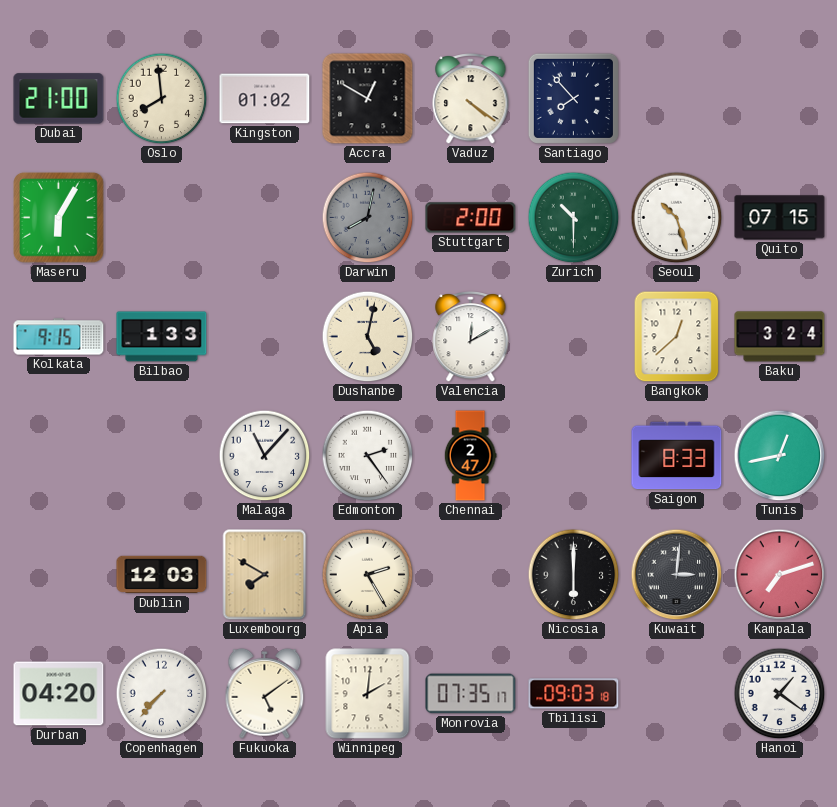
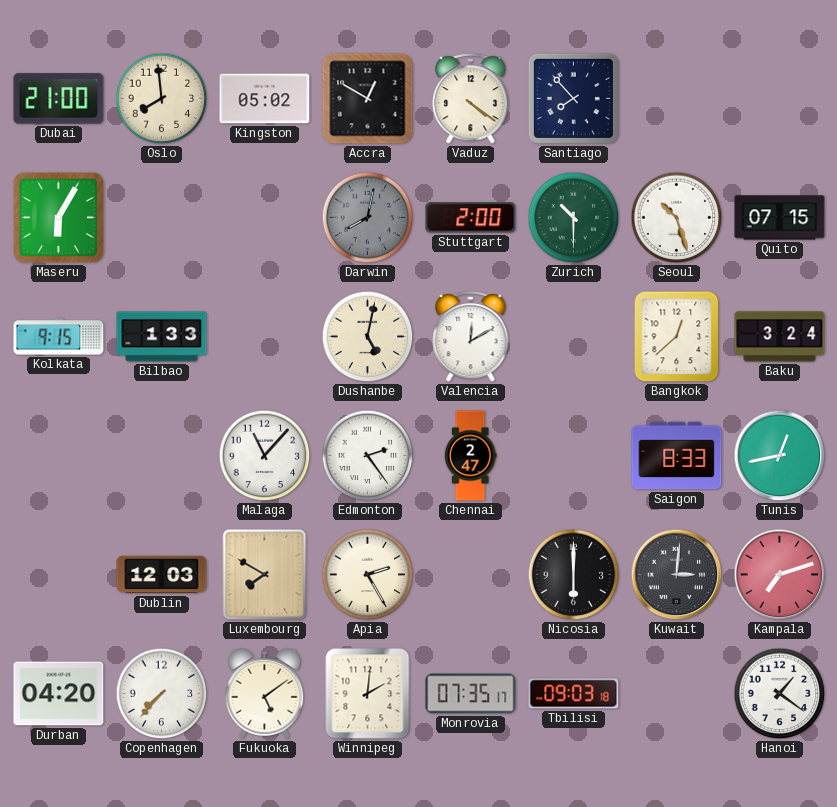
Kingston: 01:02 -> 05:02 (265, 99)
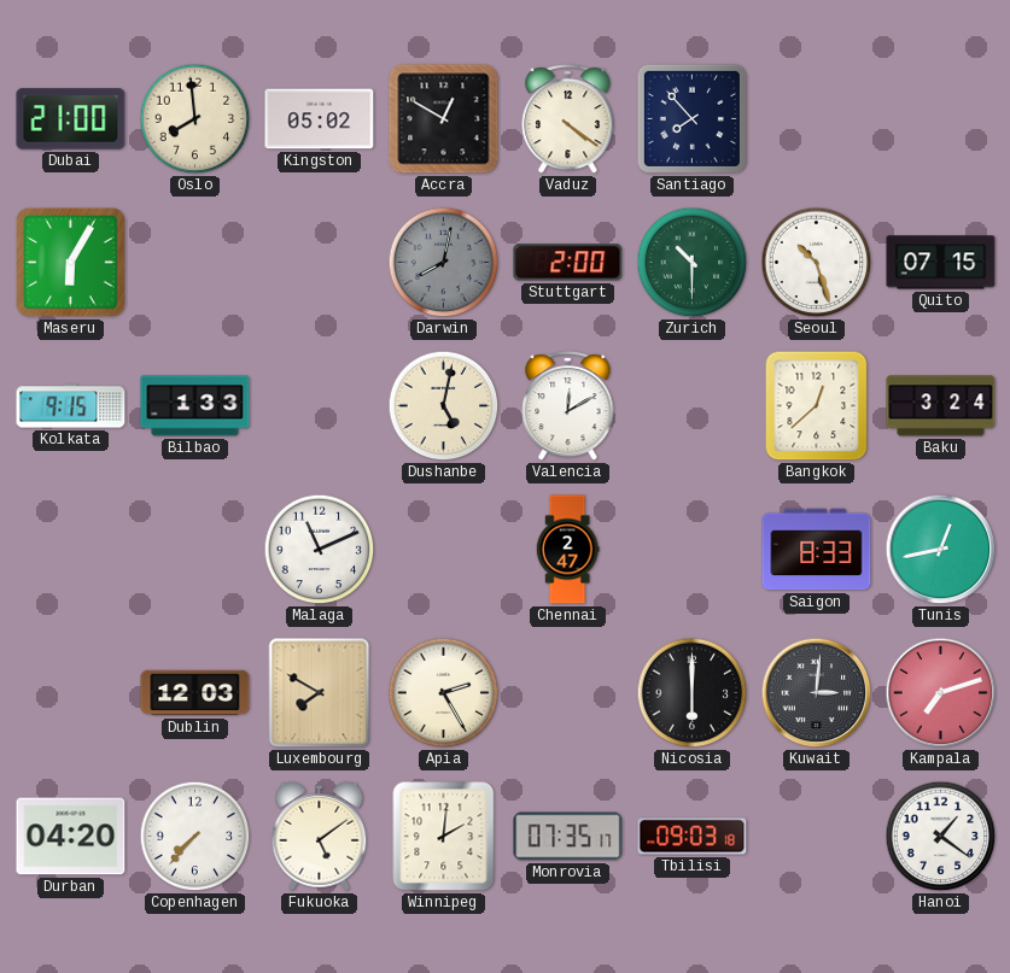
Malaga: 11:07 -> 11:11 (320, 550)
Edmonton: 2:24 -> none (368, 456)
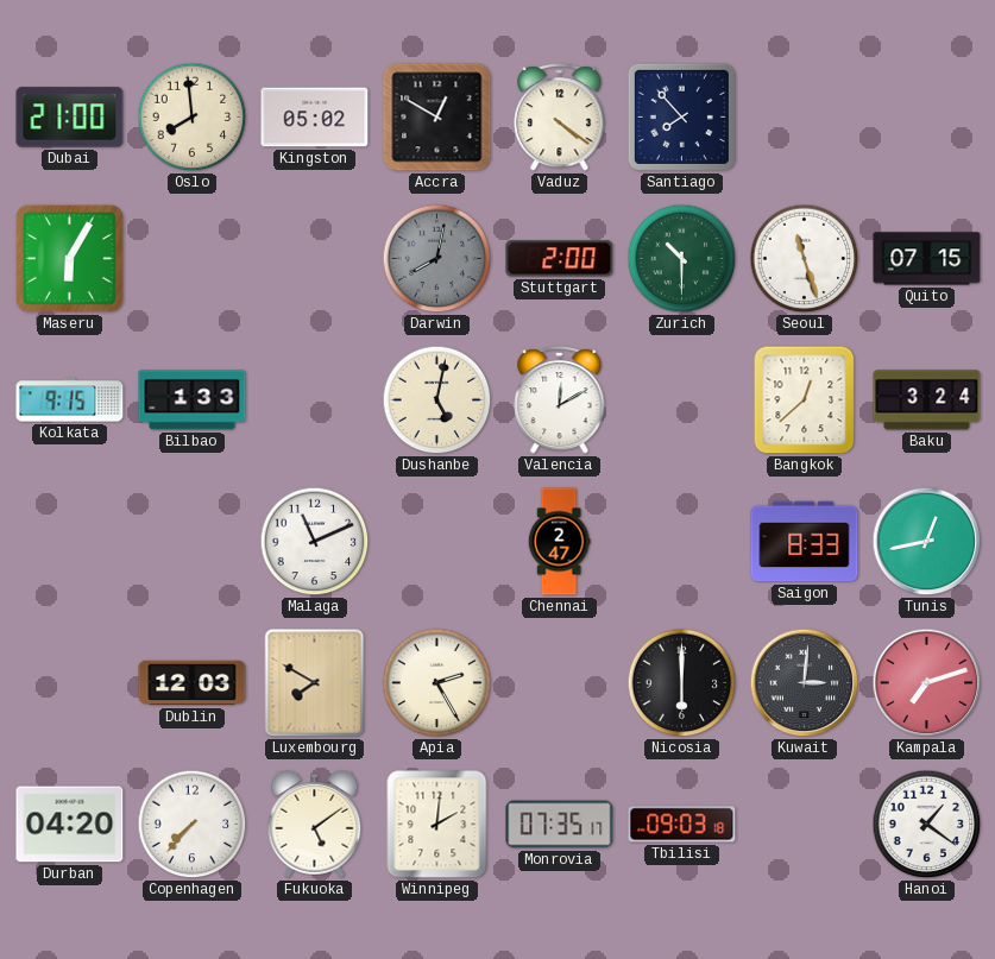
Seoul: 10:27 -> 11:27 (805, 259)
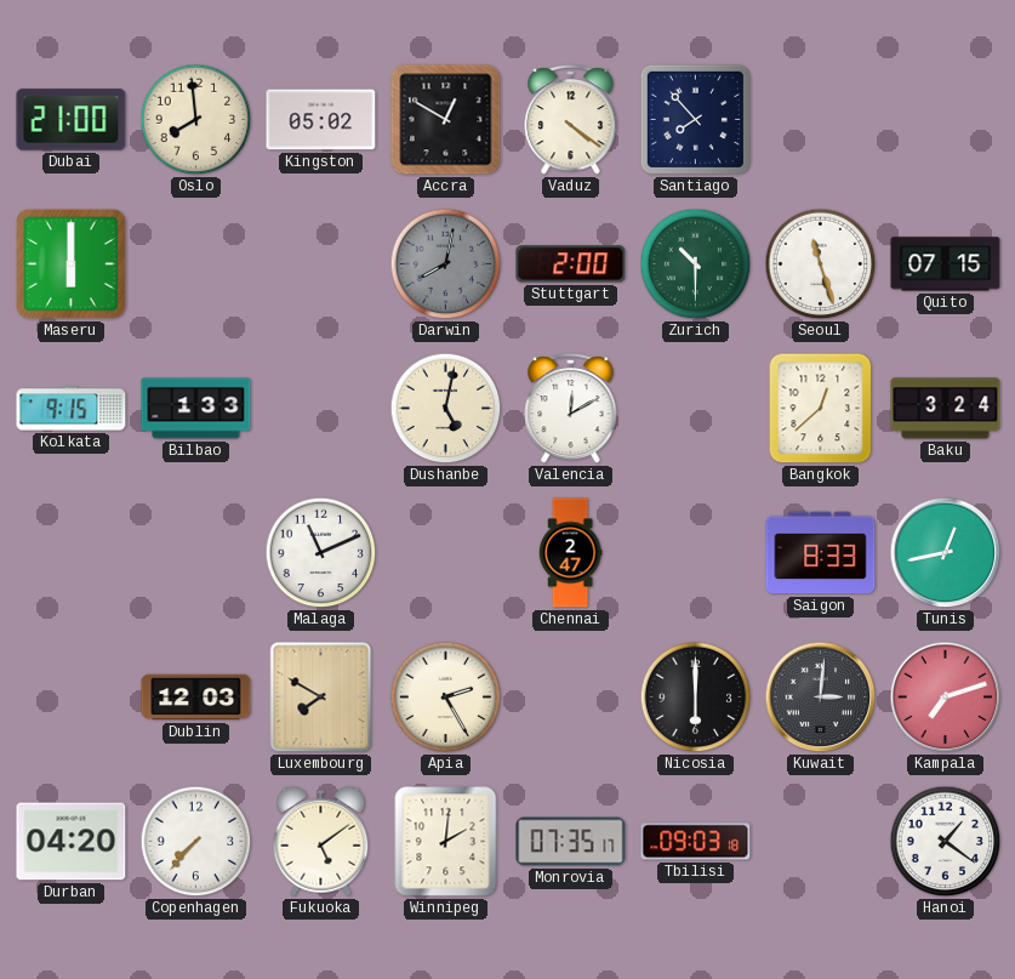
Maseru: 6:05 -> 6:00 (72, 264)
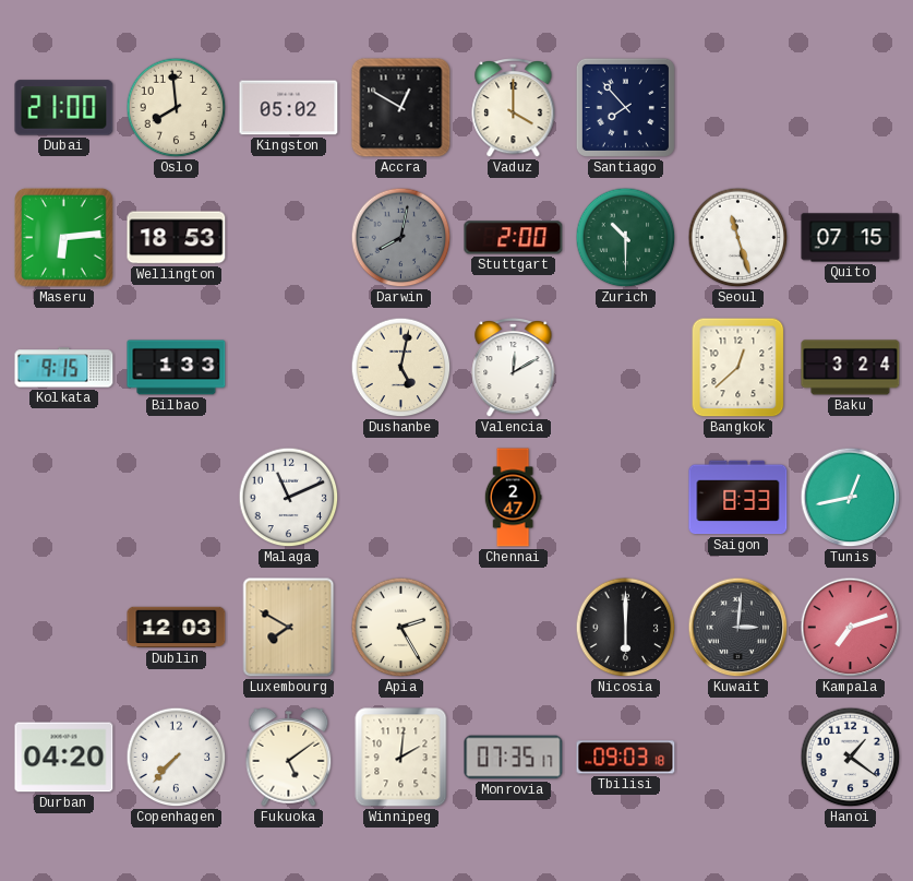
Vaduz: 4:21 -> 4:00 (514, 108)
Maseru: 6:00 -> 6:14 (64, 238)
Wellington: none -> 18:53 (177, 238)
